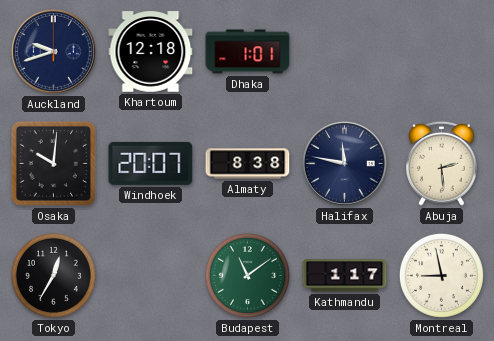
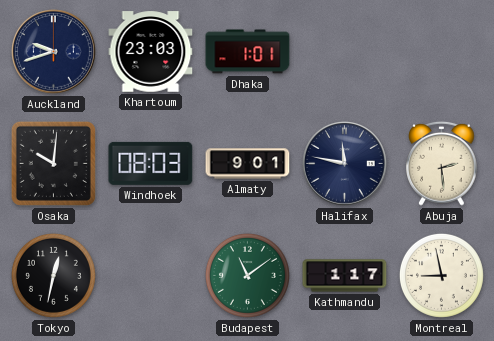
Khartoum: 12:18 -> 23:03 (151, 52)
Windhoek: 20:07 -> 08:03 (151, 163)
Almaty: 8:38 -> 9:01 (248, 164)
Tokyo: 12:35 -> 12:32 (53, 275)
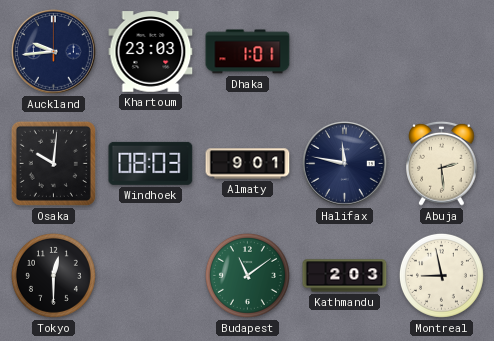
Auckland: 9:42 -> 9:44 (54, 52)
Tokyo: 12:32 -> 12:30 (53, 275)
Kathmandu: 1:17 -> 2:03 (345, 276)
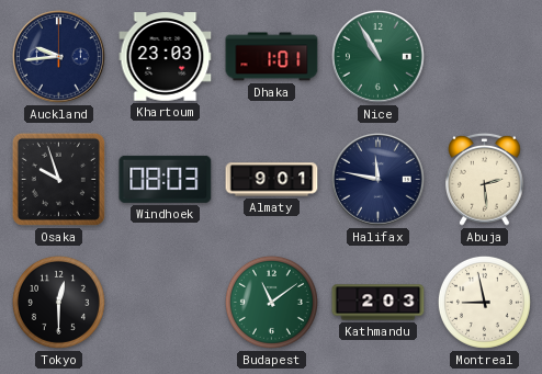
Nice: none -> 10:55 (379, 57)
Osaka: 10:01 -> 9:57 (58, 179)
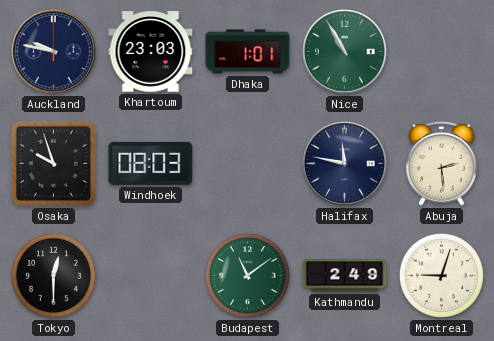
Auckland: 9:44 -> 9:47 (54, 52)
Almaty: 9:01 -> none (272, 180)
Kathmandu: 2:03 -> 2:49 (345, 276)
Montreal: 8:58 -> 9:03 (441, 275)
